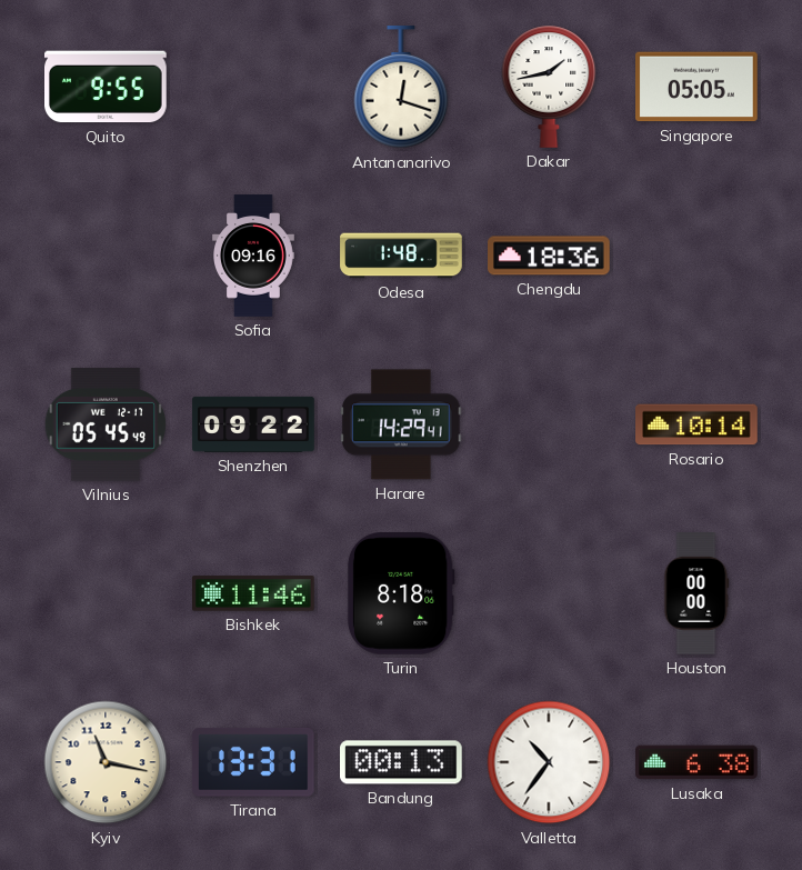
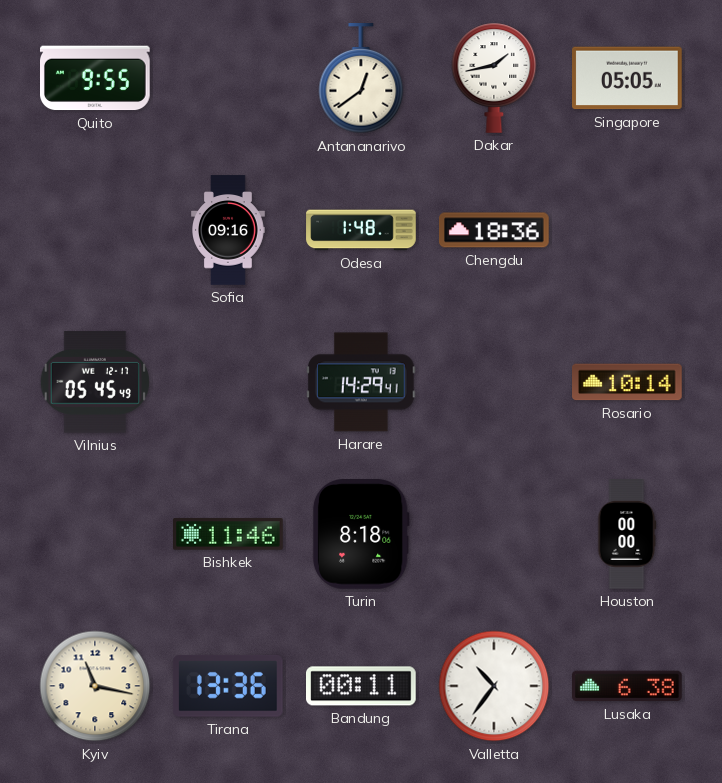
Antananarivo: 12:18 -> 12:39 (361, 79)
Shenzhen: 09:22 -> none (253, 424)
Tirana: 13:31 -> 13:36 (228, 686)
Bandung: 00:13 -> 00:11 (362, 686)
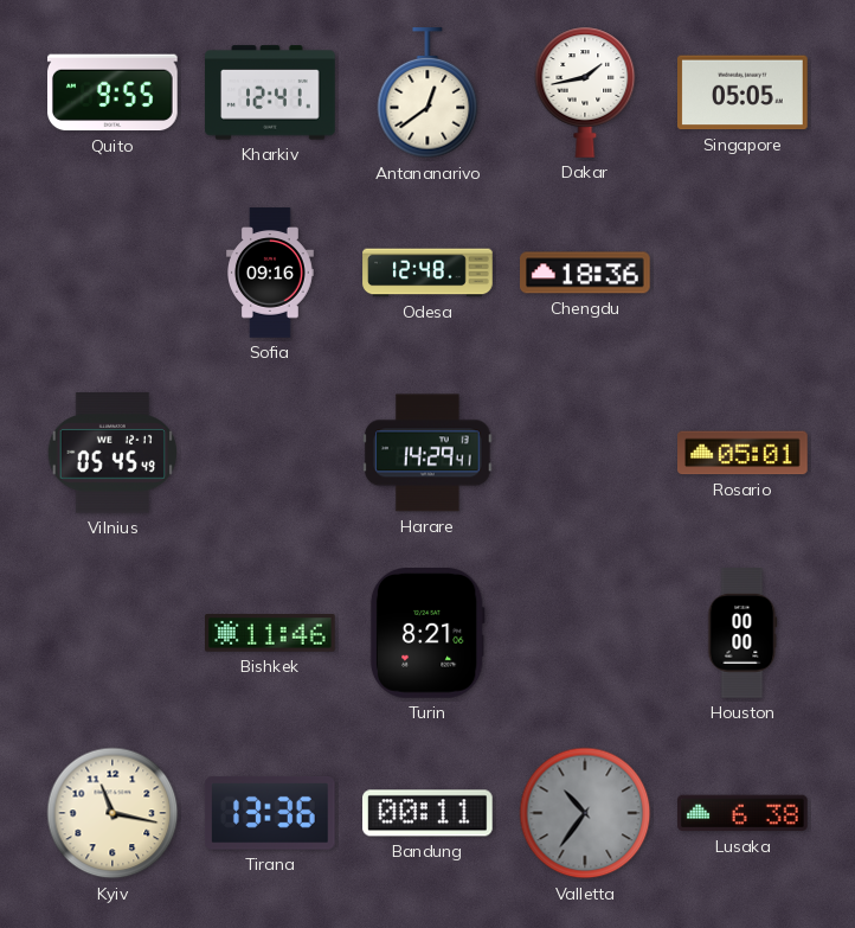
Kharkiv: none -> 12:41 (270, 92)
Odesa: 1:48 -> 12:48 (427, 273)
Rosario: 10:14 -> 05:01 (744, 453)
Turin: 8:18 -> 8:21 (427, 634)
Valletta dial: white -> grey (585, 813)
